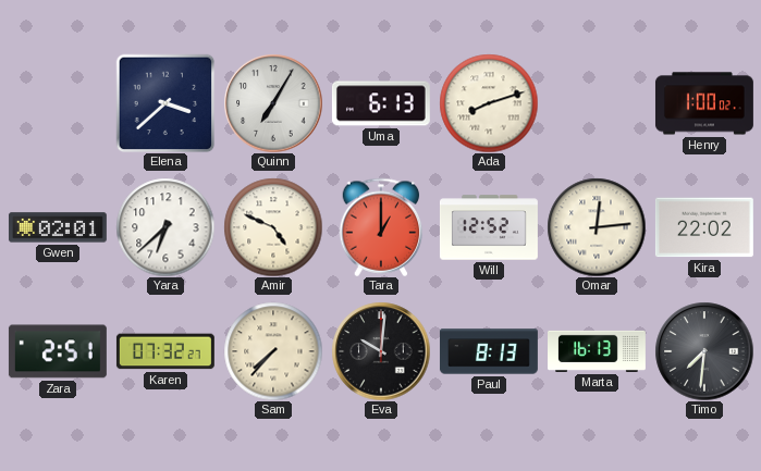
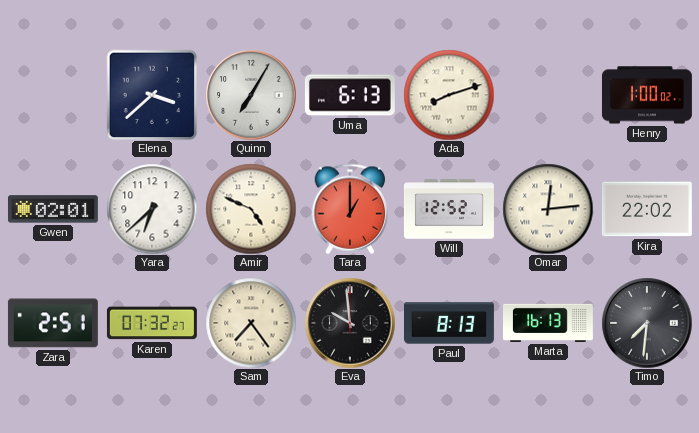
Sam: 7:37 -> 7:24 (251, 323)
Eva: 10:01 -> 9:59 (350, 323)
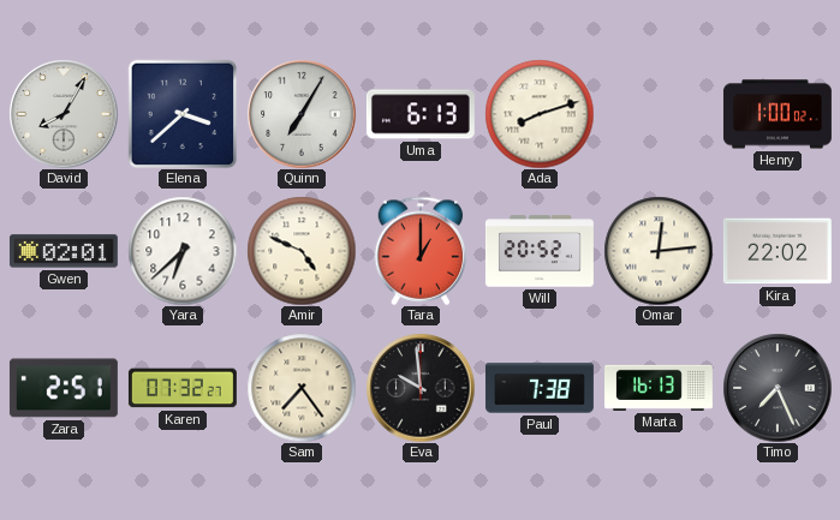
David: none -> 8:05 (64, 114)
Will: 12:52 -> 20:52 (540, 251)
Paul: 8:13 -> 7:38 (540, 388)
Timo: 7:31 -> 7:26 (778, 388)
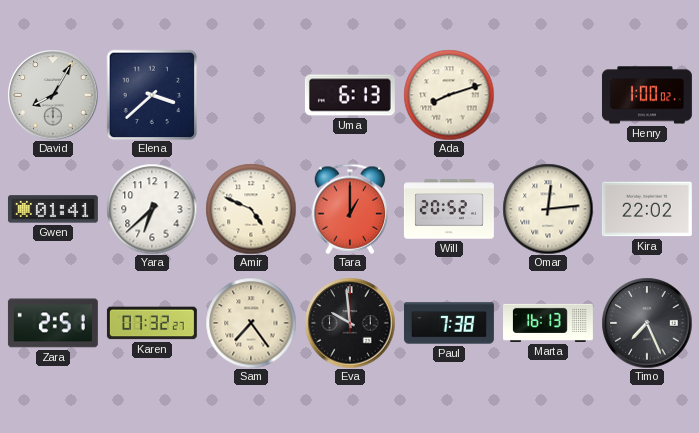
Quinn: 7:05 -> none (302, 114)
Gwen: 02:01 -> 01:41 (53, 209)
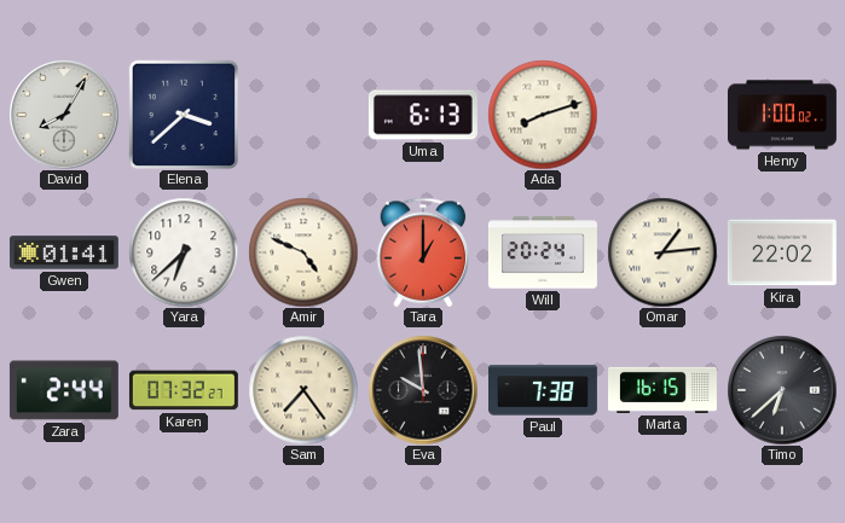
Will: 20:52 -> 20:24 (543, 252)
Omar: 12:14 -> 1:14 (662, 252)
Zara: 2:51 -> 2:44 (64, 390)
Marta: 16:13 -> 16:15 (664, 390)
Timo: 7:26 -> 6:38 (782, 390)
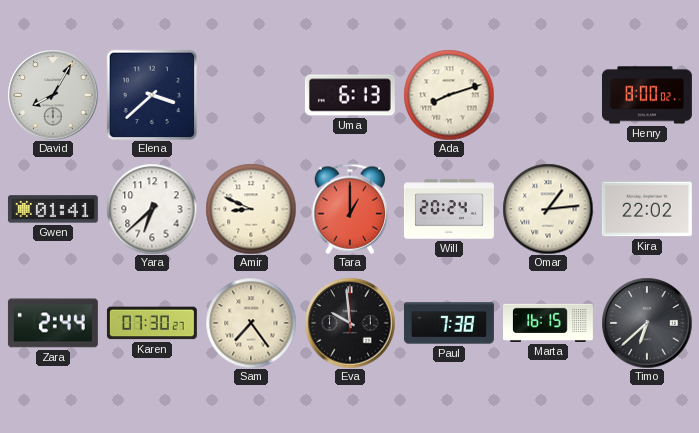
Henry: 1:00 -> 8:00 (647, 95)
Amir: 4:49 -> 8:49 (251, 209)
Karen: 07:32 -> 07:30 (152, 323)
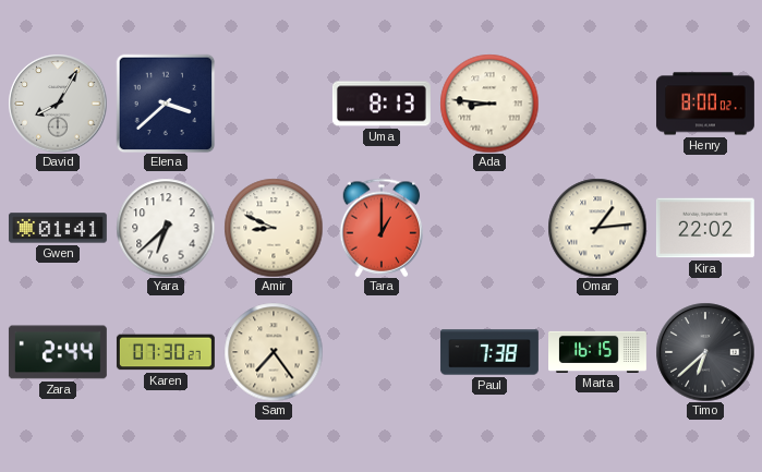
Uma: 6:13 -> 8:13 (382, 104)
Ada: 8:12 -> 8:46 (489, 104)
Will: 20:24 -> none (449, 209)
Eva: 9:59 -> none (350, 323)
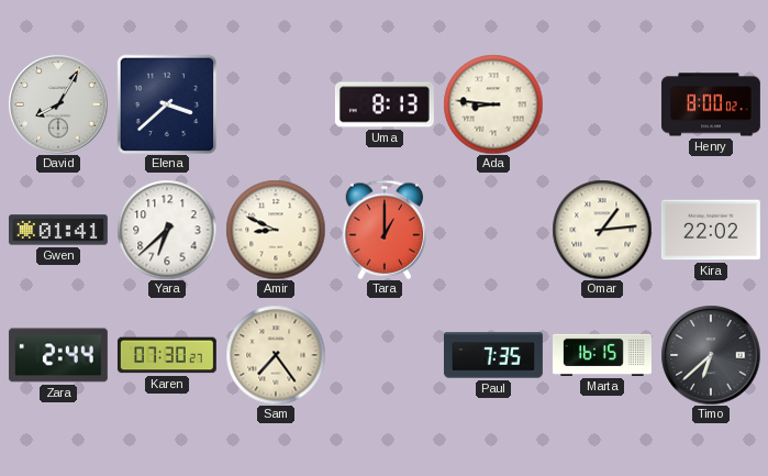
Paul: 7:38 -> 7:35 (493, 355)
